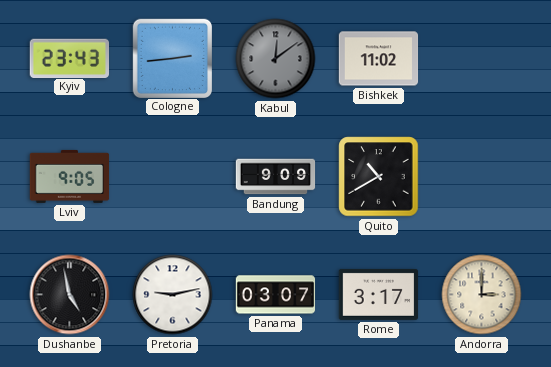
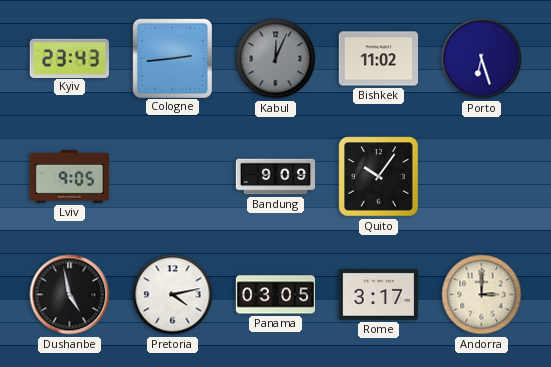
Kabul: 12:09 -> 12:04 (276, 59)
Porto: none -> 6:27 (482, 59)
Quito: 10:40 -> 10:06 (379, 177)
Pretoria: 9:13 -> 4:13 (173, 295)
Panama: 03:07 -> 03:05 (276, 295)
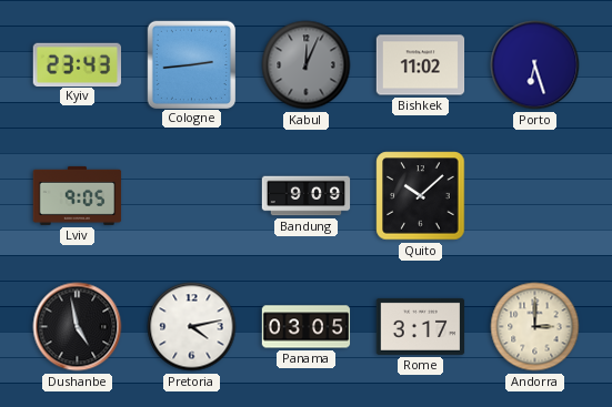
Quito: 10:06 -> 10:08 (421, 196)
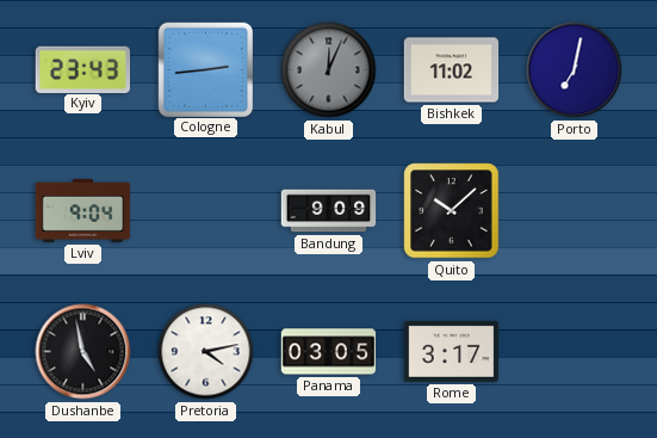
Porto: 6:27 -> 7:02 (575, 70)
Lviv: 9:05 -> 9:04 (83, 210)
Andorra: 3:00 -> none (535, 327)
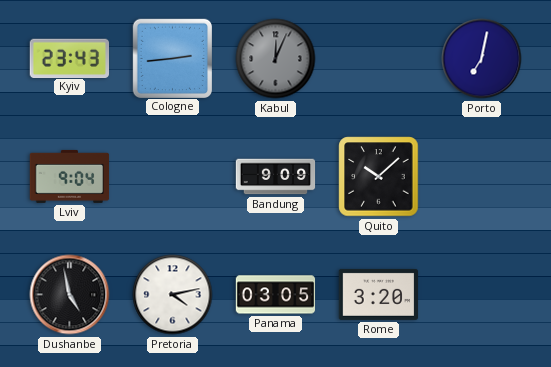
Bishkek: 11:02 -> none (452, 70)
Rome: 3:17 -> 3:20 (379, 294)
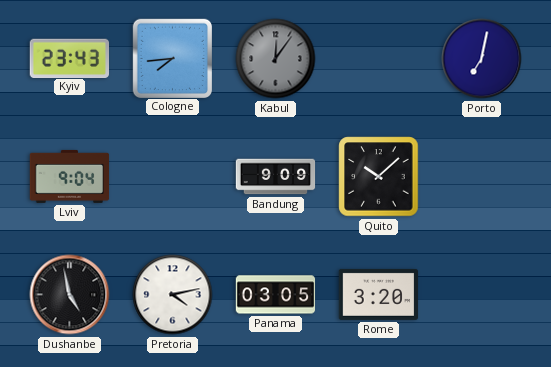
Cologne: 2:44 -> 7:44 (172, 58)
Kabul: 12:04 -> 12:06 (276, 59)
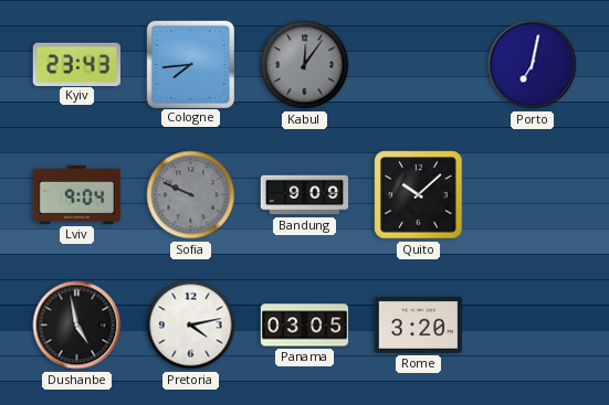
Sofia: none -> 9:49 (191, 195)
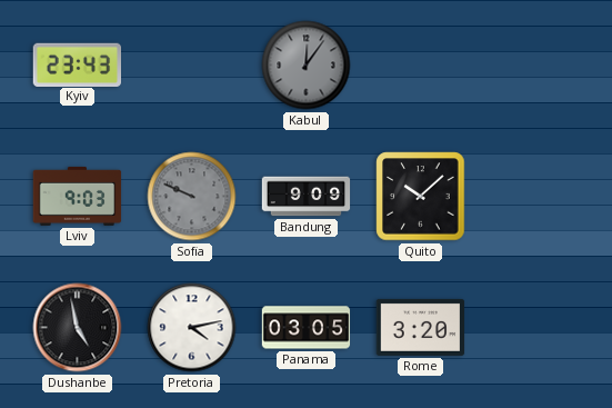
Cologne: 7:44 -> none (190, 64)
Porto: 7:02 -> none (533, 65)
Lviv: 9:04 -> 9:03 (78, 196)
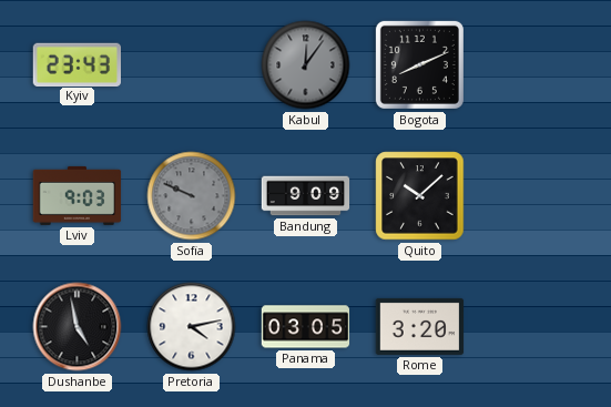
Bogota: none -> 8:11 (419, 64)
